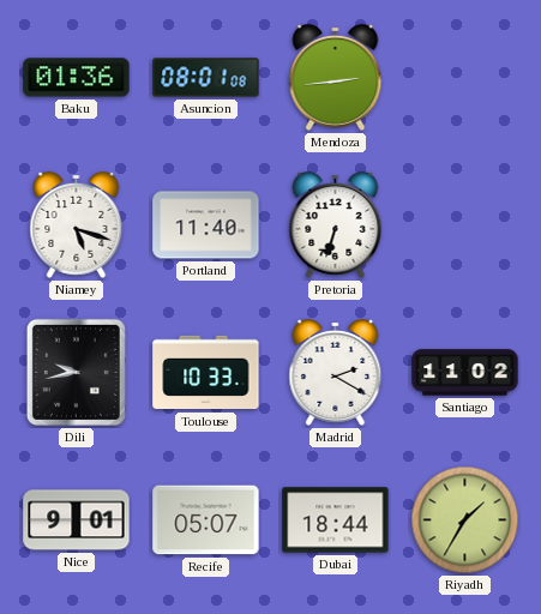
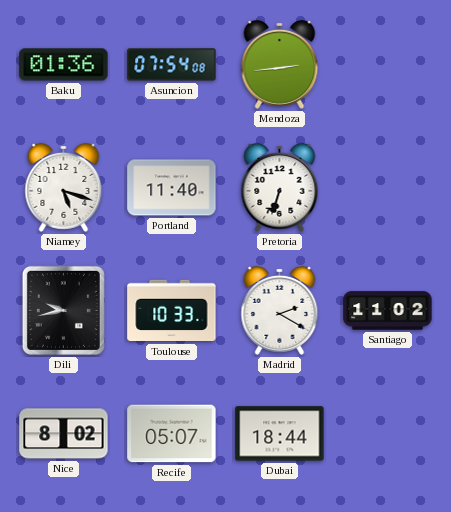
Asuncion: 08:01 -> 07:54 (172, 65)
Nice: 9:01 -> 8:02 (64, 434)
Riyadh: 1:35 -> none (465, 520)
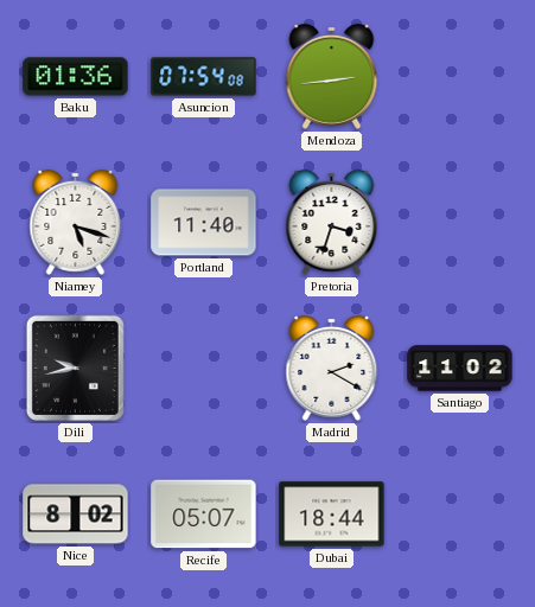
Pretoria: 6:33 -> 3:33 (332, 222)
Toulouse: 10:33 -> none (172, 311)
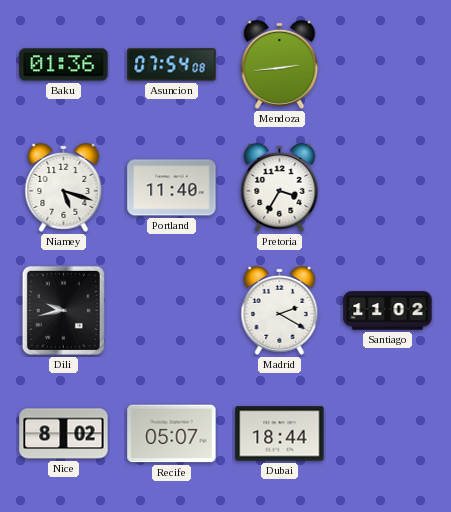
Pretoria: 3:33 -> 3:35 (280, 187)
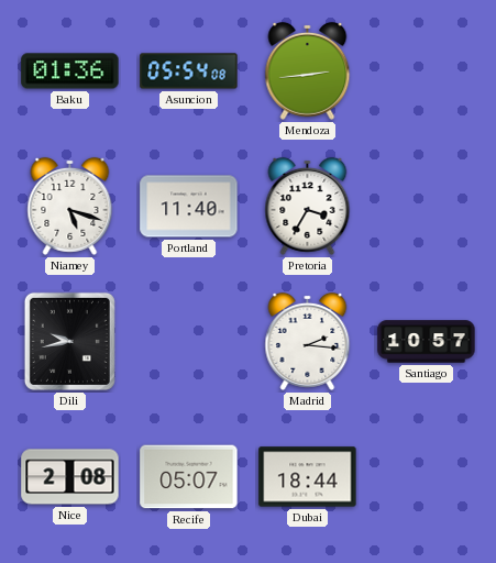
Asuncion: 07:54 -> 05:54 (189, 71)
Madrid: 2:20 -> 2:16 (308, 341)
Santiago: 11:02 -> 10:57 (427, 342)
Nice: 8:02 -> 2:08 (70, 477)
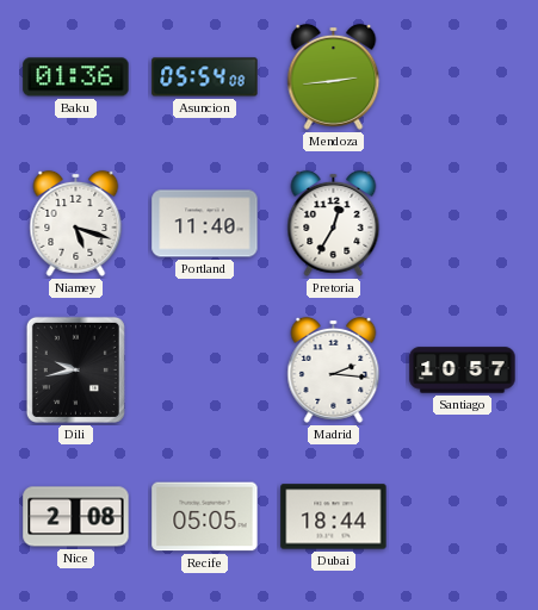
Pretoria: 3:35 -> 12:35 (334, 223)
Recife: 05:07 -> 05:05 (205, 517)
